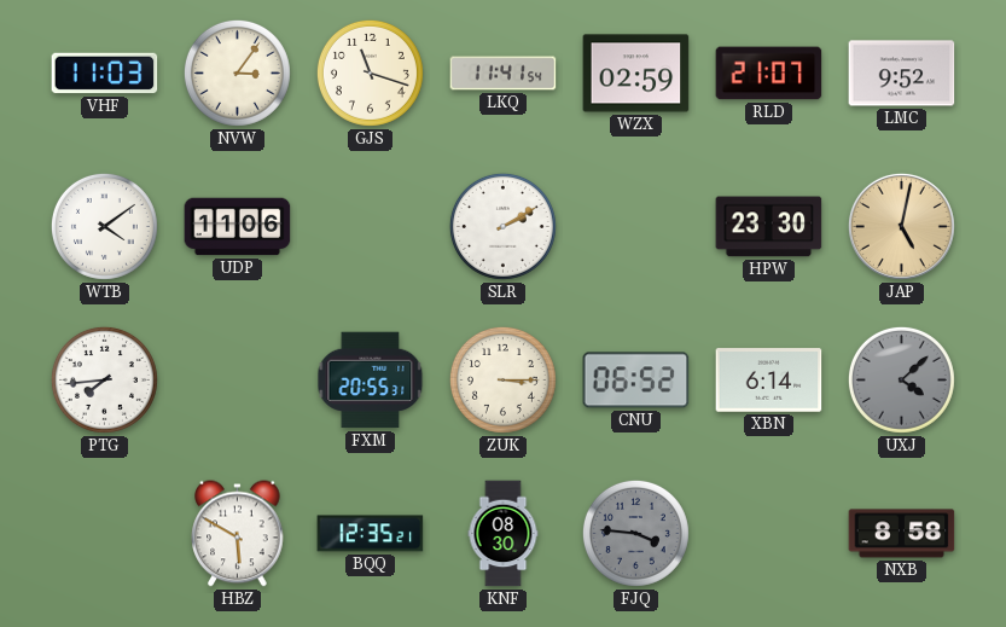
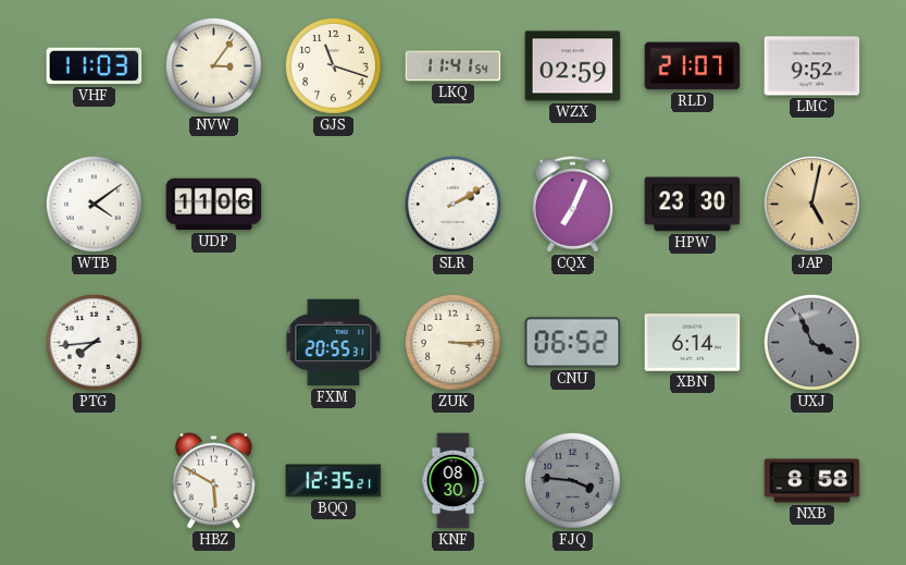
CQX: none -> 7:04 (573, 205)
UXJ: 4:08 -> 3:56 (811, 342)
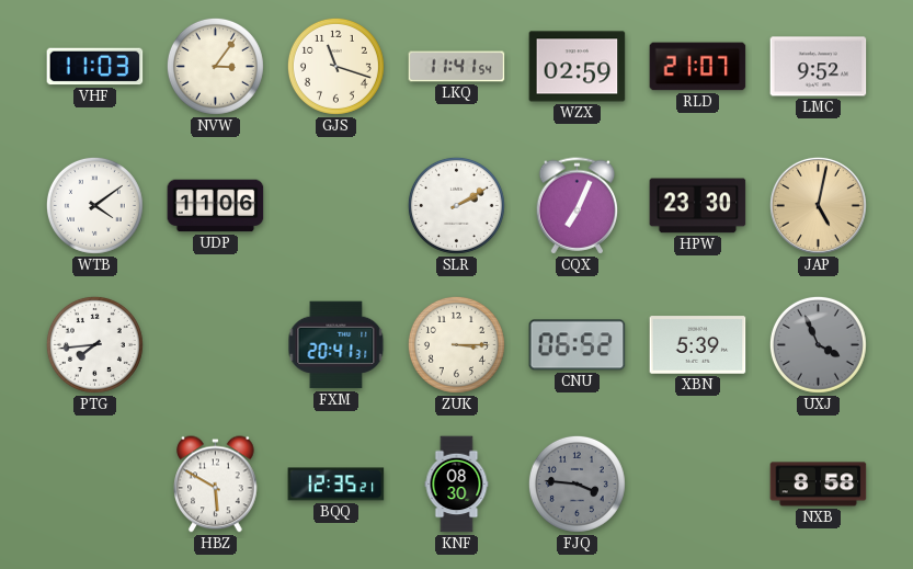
FXM: 20:55 -> 20:41 (336, 345)
XBN: 6:14 -> 5:39 (698, 345)
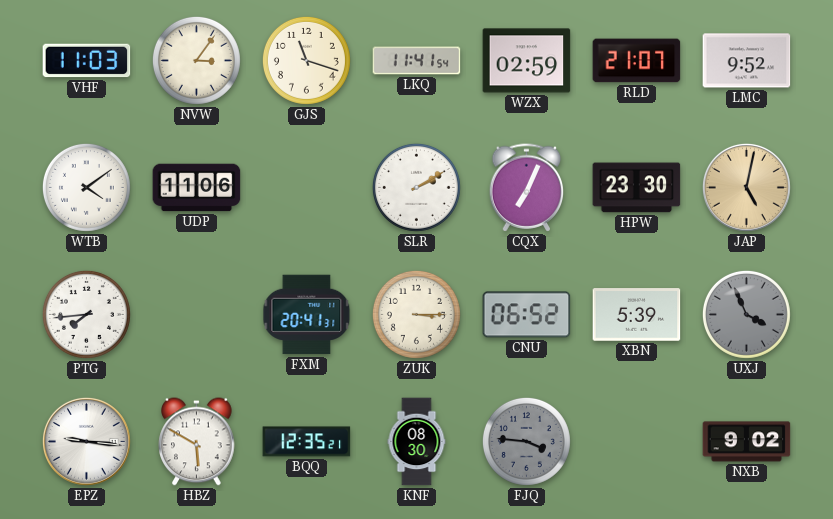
EPZ: none -> 9:16 (86, 441)
NXB: 8:58 -> 9:02 (747, 442)
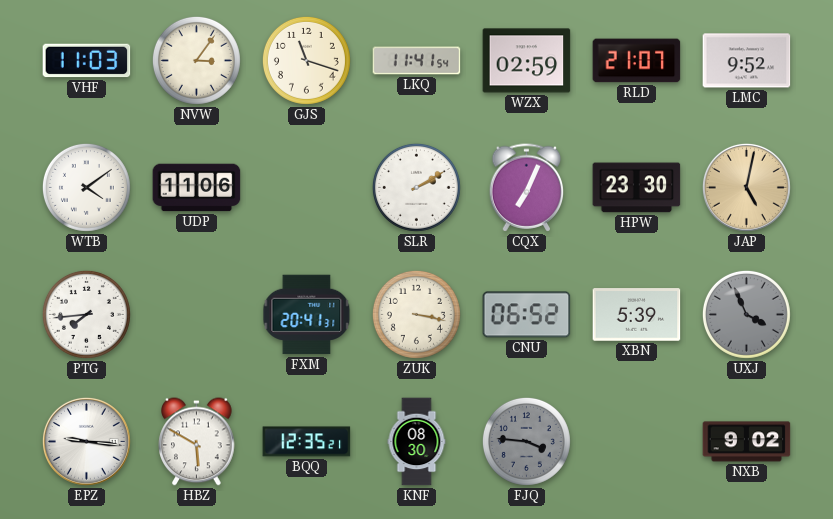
ZUK: 3:15 -> 3:17 (416, 314)
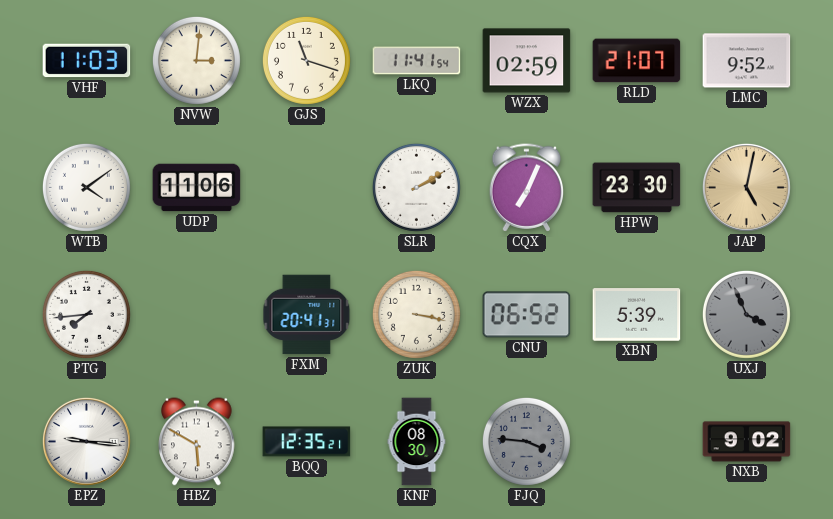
NVW: 3:06 -> 3:01 (196, 60)
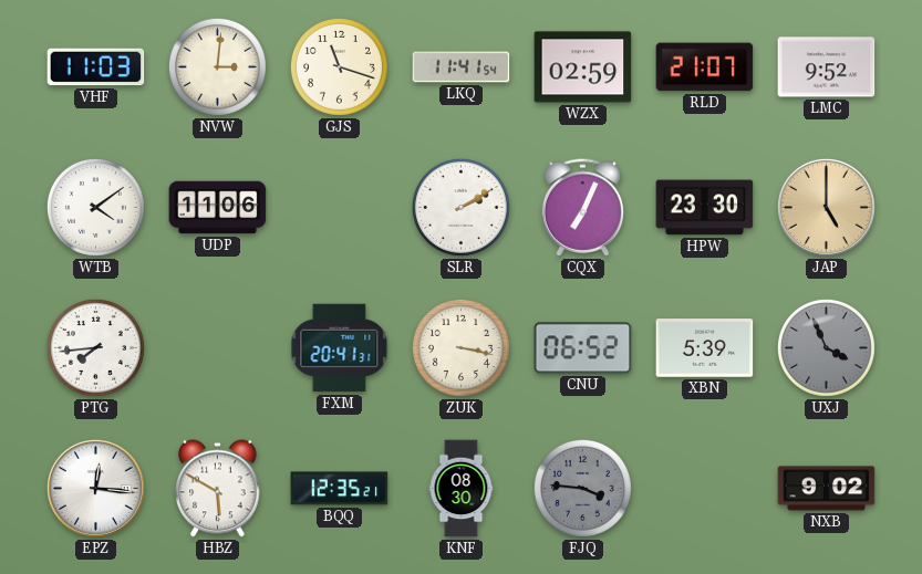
JAP: 5:02 -> 5:00 (826, 207)
EPZ: 9:16 -> 12:16 (95, 488)
